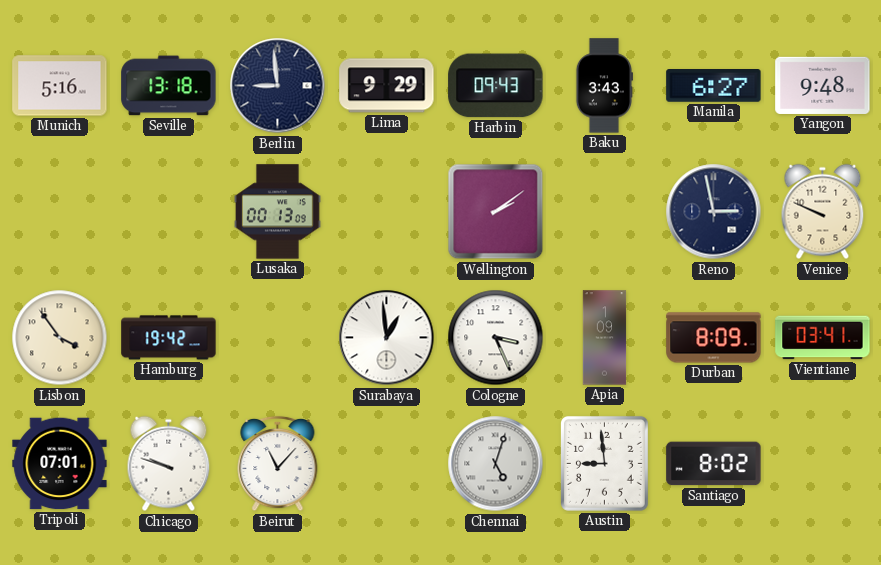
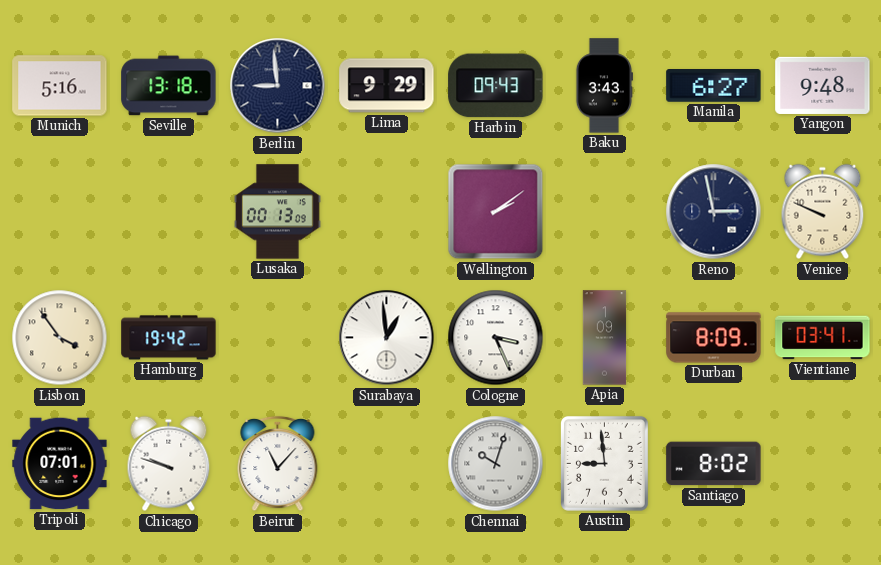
Chennai: 5:03 -> 10:03 (496, 464)
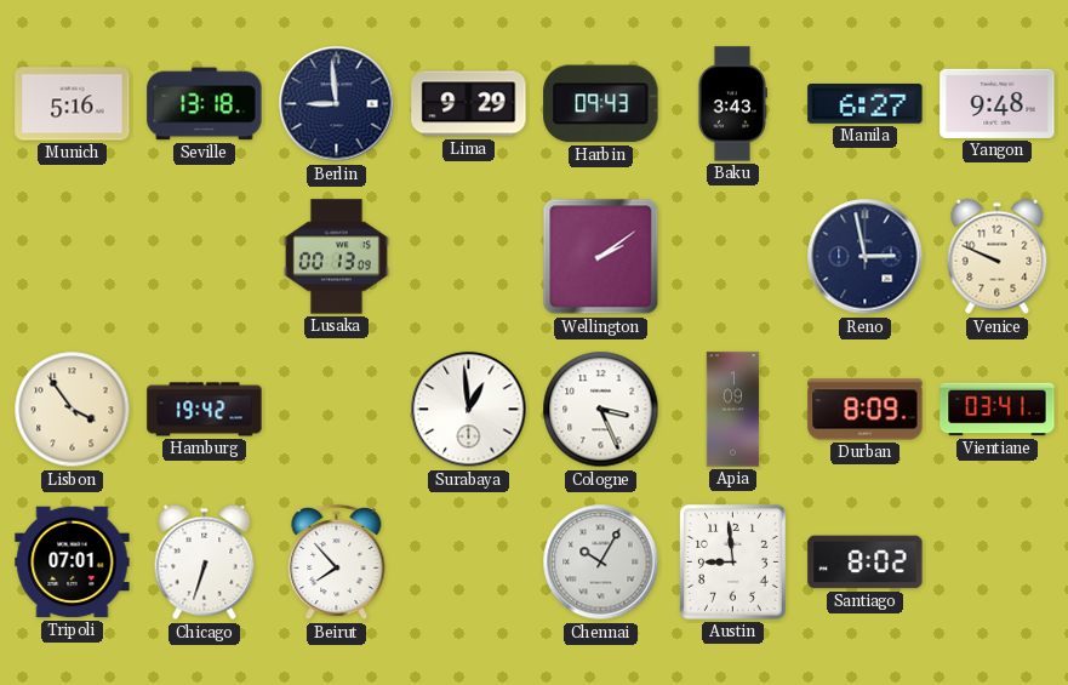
Chicago: 9:48 -> 6:33 (205, 563)
Beirut: 11:07 -> 7:53 (337, 563)
Chennai: 10:03 -> 10:05 (601, 563)
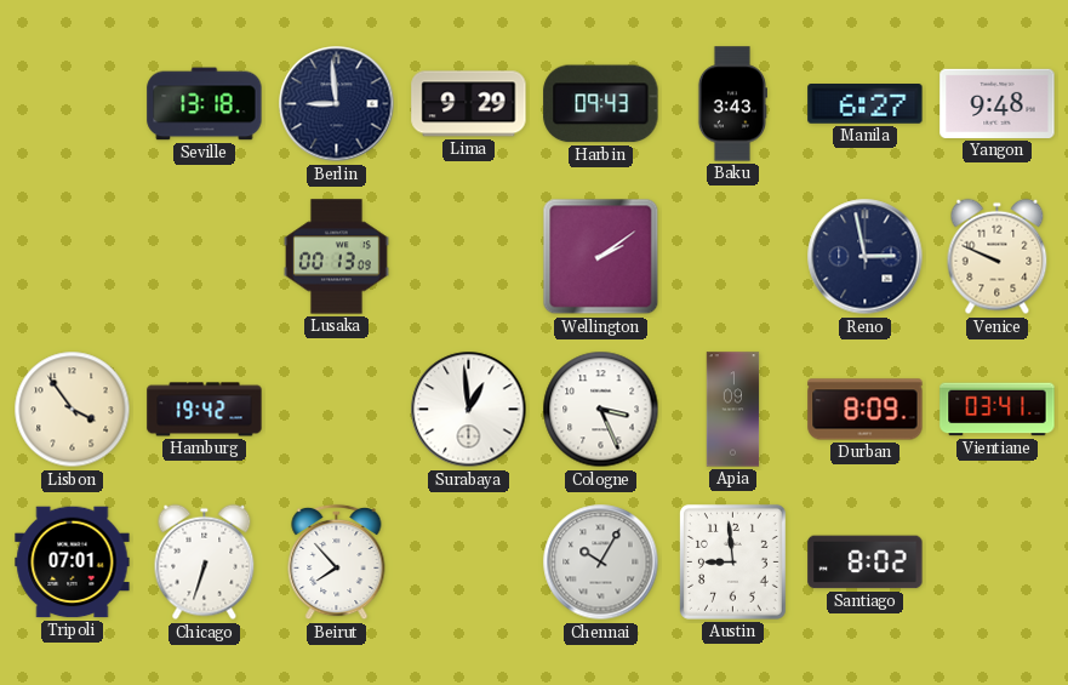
Munich: 5:16 -> none (73, 104)
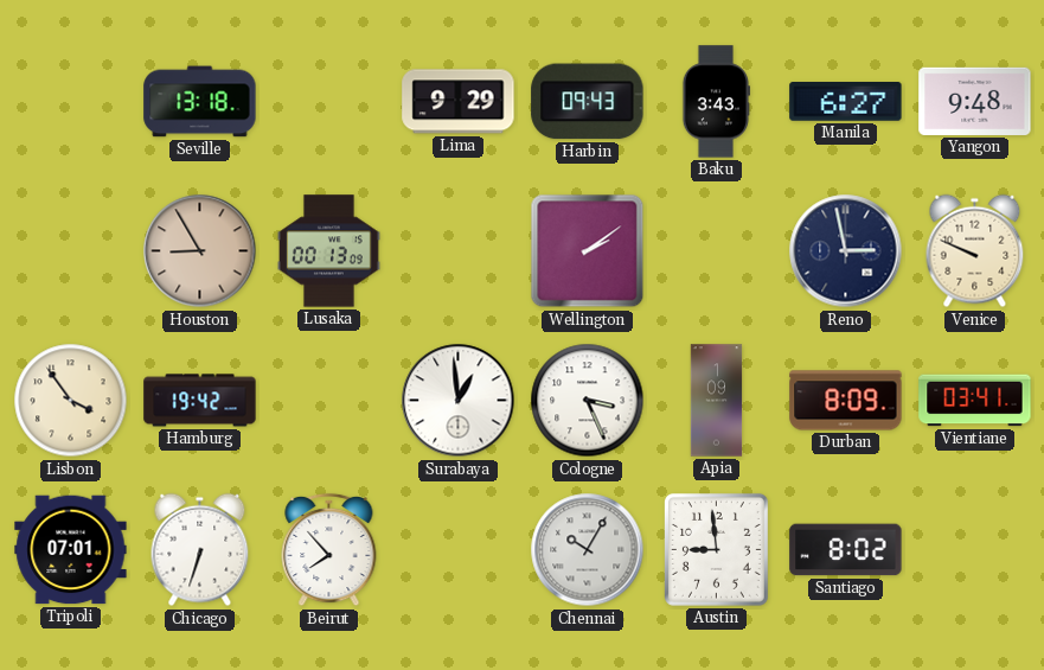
Berlin: 8:59 -> none (337, 104)
Houston: none -> 8:55 (200, 251)
